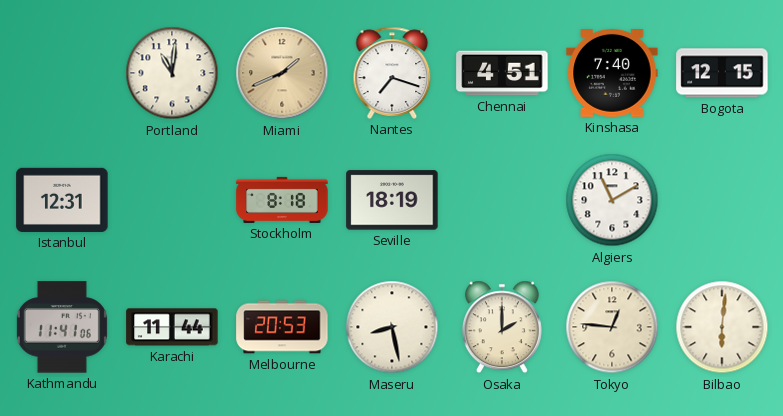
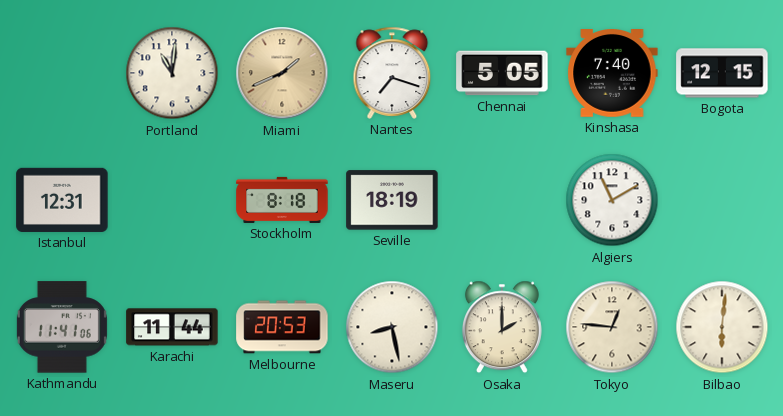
Chennai: 4:51 -> 5:05 (502, 73)
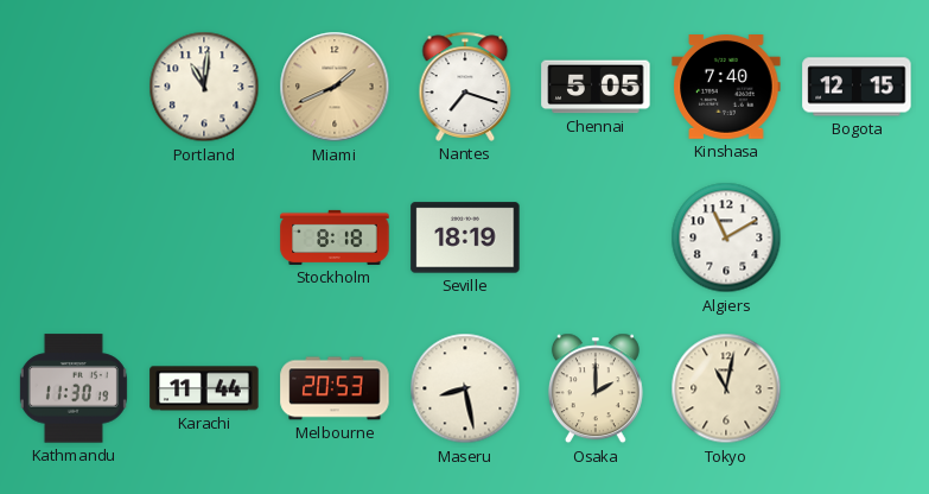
Istanbul: 12:31 -> none (62, 200)
Kathmandu: 11:41 -> 11:30 (74, 388)
Tokyo: 12:46 -> 11:02 (726, 388)
Bilbao: 6:01 -> none (722, 327)
